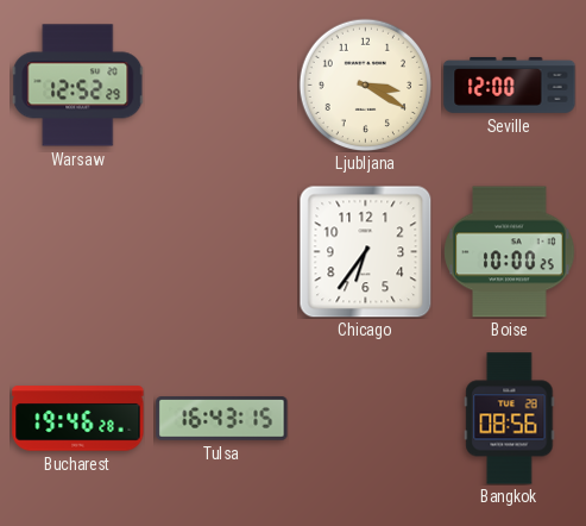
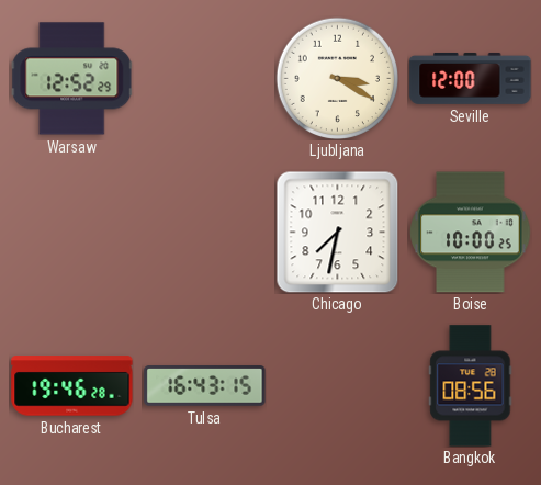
Chicago: 6:36 -> 7:32 (337, 232)
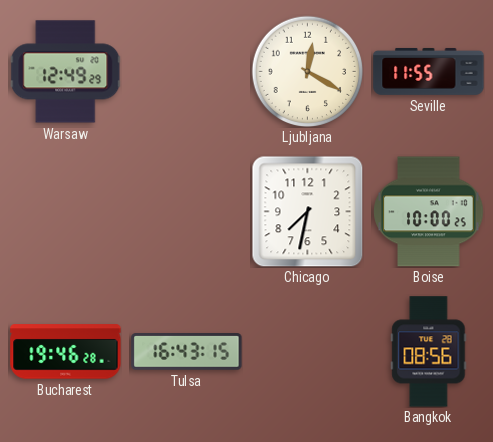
Warsaw: 12:52 -> 12:49 (65, 72)
Ljubljana: 3:20 -> 12:20 (307, 71)
Seville: 12:00 -> 11:55 (429, 71)
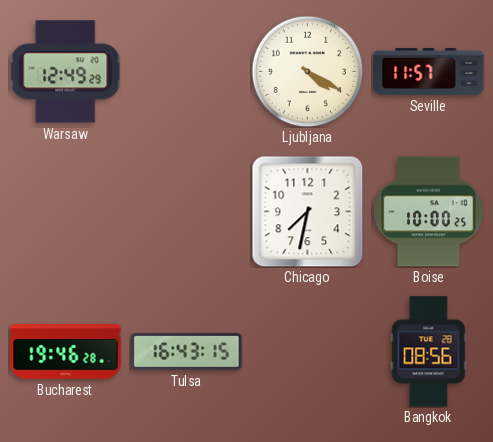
Ljubljana: 12:20 -> 4:20 (307, 71)
Seville: 11:55 -> 11:57 (429, 71)
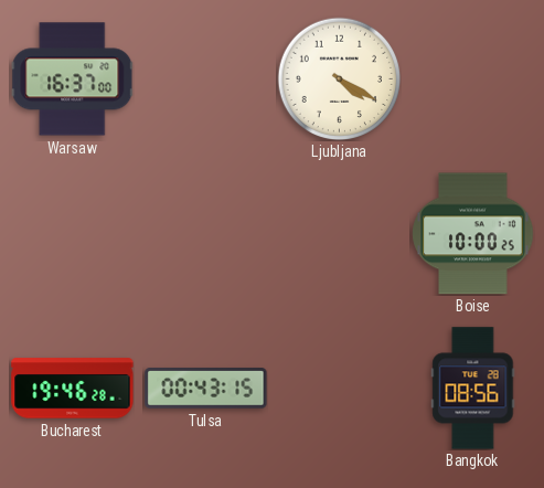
Warsaw: 12:49 -> 16:37 (72, 79)
Seville: 11:57 -> none (429, 71)
Chicago: 7:32 -> none (307, 211)
Tulsa: 16:43 -> 00:43 (206, 389)
